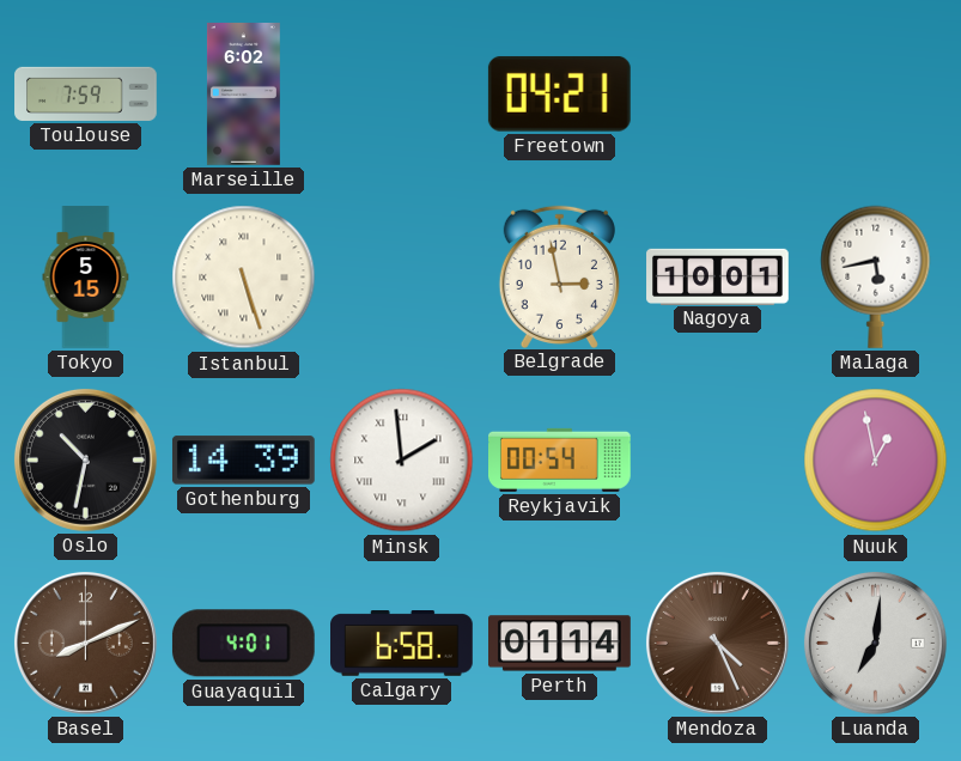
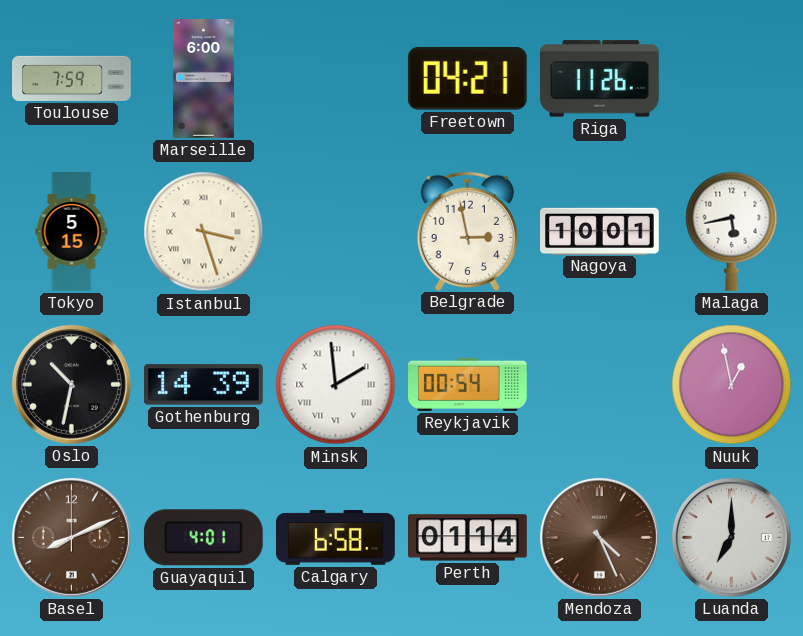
Marseille: 6:02 -> 6:00 (203, 79)
Riga: none -> 11:26 (599, 79)
Istanbul: 5:27 -> 3:27 (204, 232)
Luanda: 7:01 -> 7:00 (731, 537)
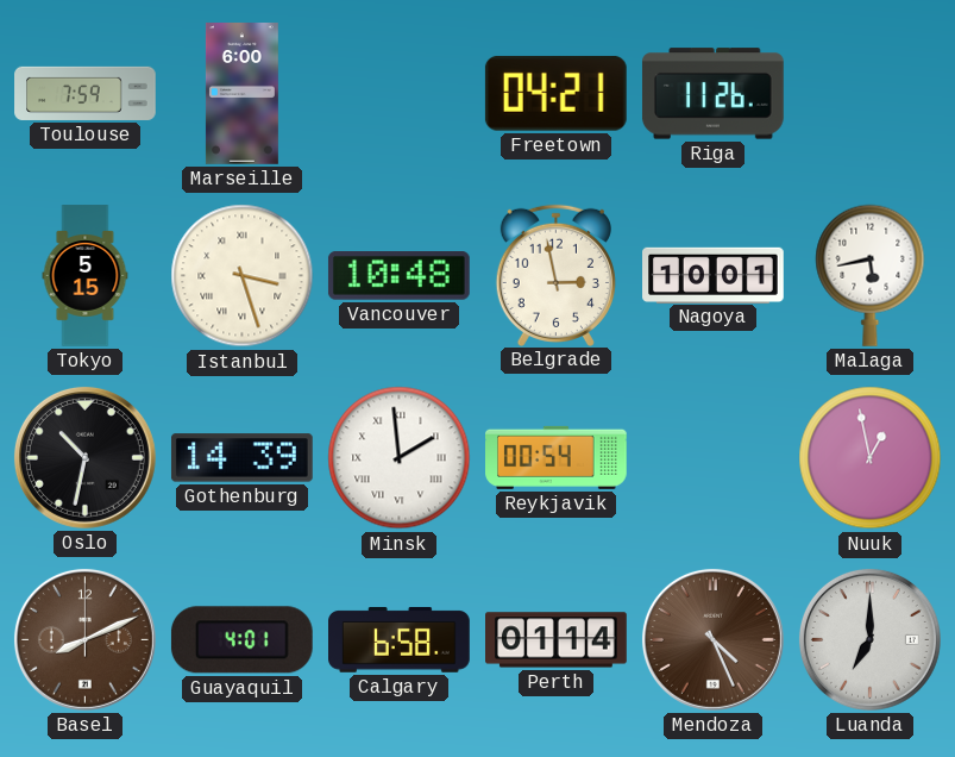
Vancouver: none -> 10:48 (398, 276)
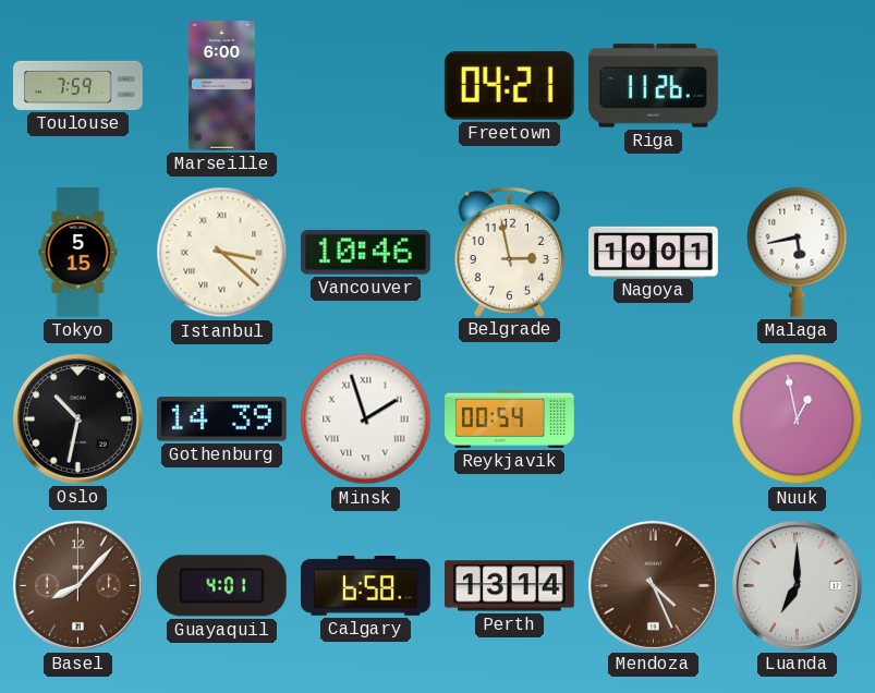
Istanbul: 3:27 -> 3:22 (222, 253)
Vancouver: 10:48 -> 10:46 (365, 253)
Minsk: 1:59 -> 1:57 (366, 420)
Basel: 8:11 -> 8:07 (77, 585)
Perth: 01:14 -> 13:14 (510, 586)
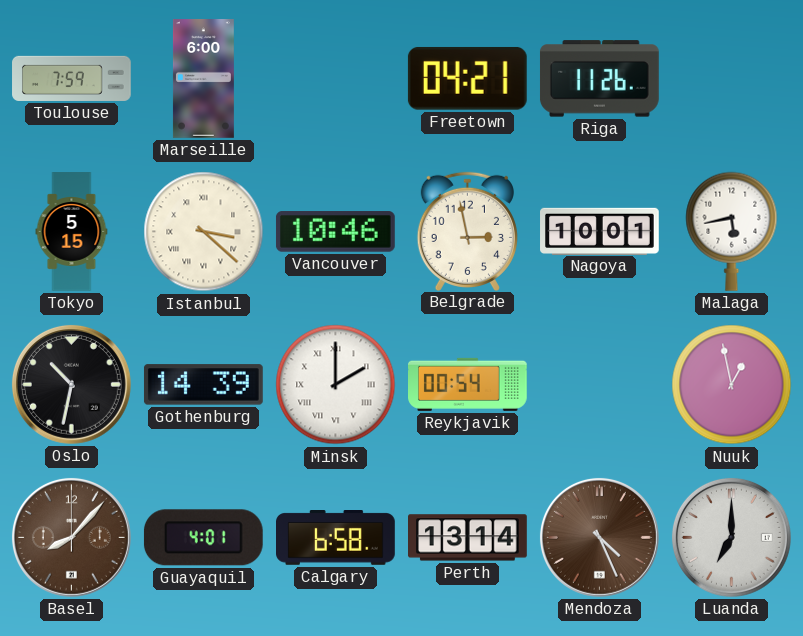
Minsk: 1:57 -> 2:00 (336, 385)
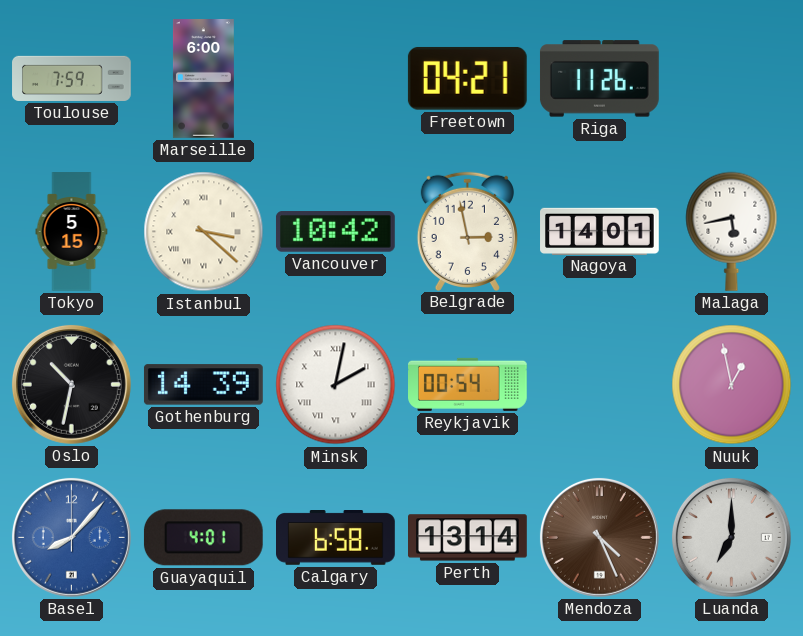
Vancouver: 10:46 -> 10:42 (335, 232)
Nagoya: 10:01 -> 14:01 (600, 231)
Minsk: 2:00 -> 2:02 (336, 385)
Basel dial: brown -> blue (71, 537)
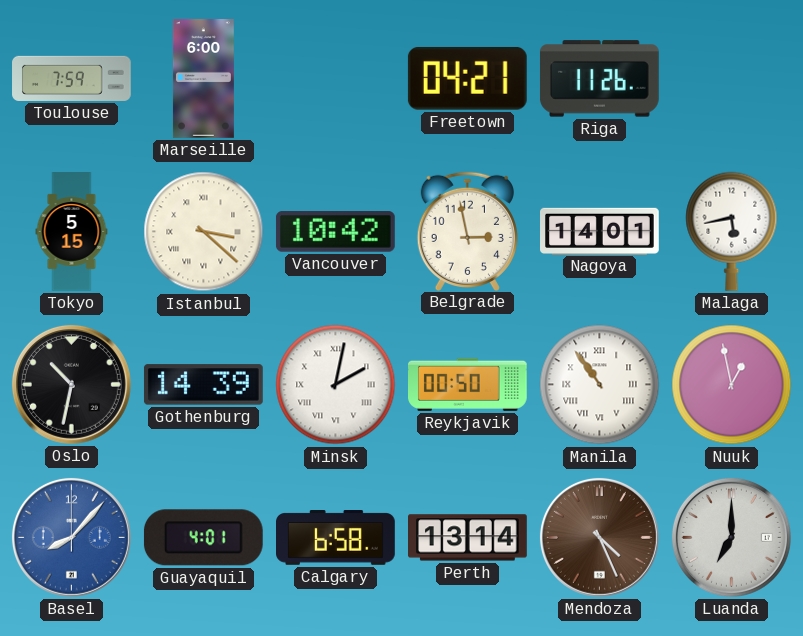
Reykjavik: 00:54 -> 00:50 (468, 384)
Manila: none -> 10:54 (600, 385)
